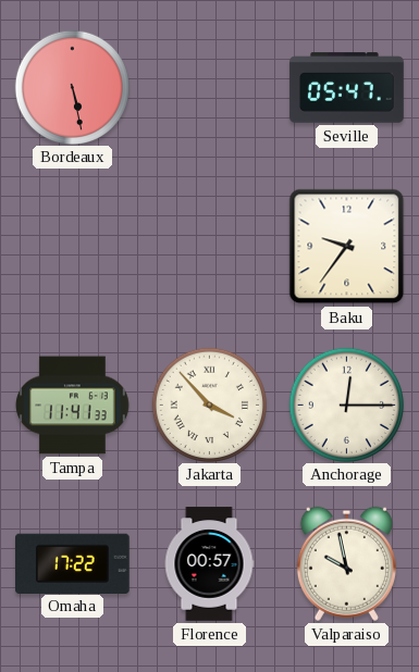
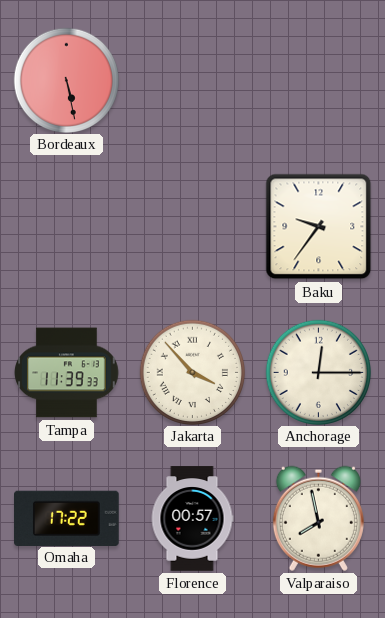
Seville: 05:47 -> none (347, 88)
Tampa: 11:41 -> 11:39 (67, 373)
Valparaiso: 9:58 -> 7:58 (318, 518)
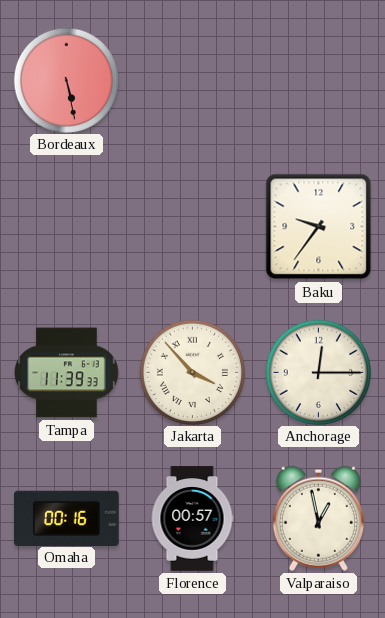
Omaha: 17:22 -> 00:16 (67, 518)
Valparaiso: 7:58 -> 12:58 (318, 518)
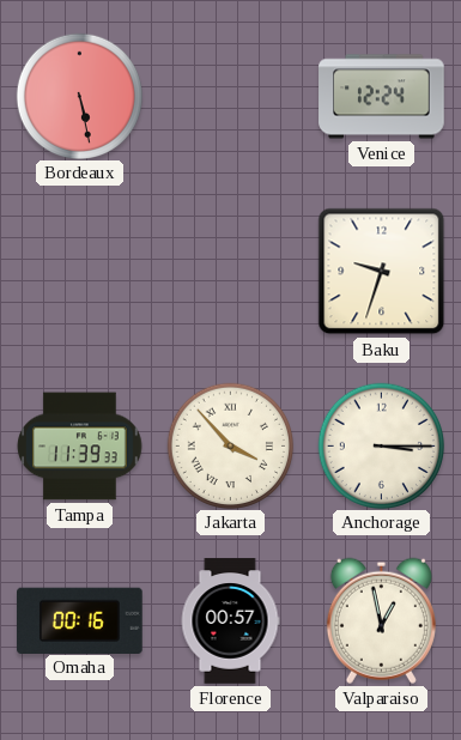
Venice: none -> 12:24 (382, 97)
Baku: 9:36 -> 9:33 (382, 272)
Anchorage: 12:15 -> 3:15 (381, 445)
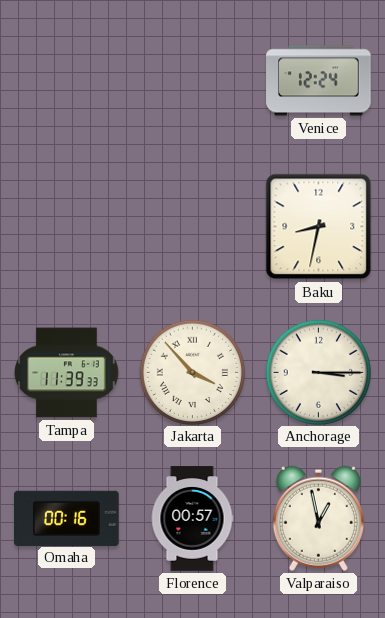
Bordeaux: 5:28 -> none (79, 96)
Baku: 9:33 -> 8:32 (319, 227)
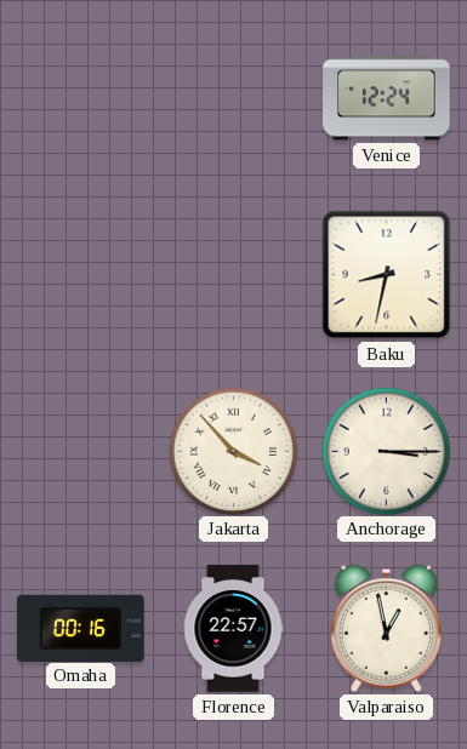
Tampa: 11:39 -> none (67, 373)
Florence: 00:57 -> 22:57 (233, 629)
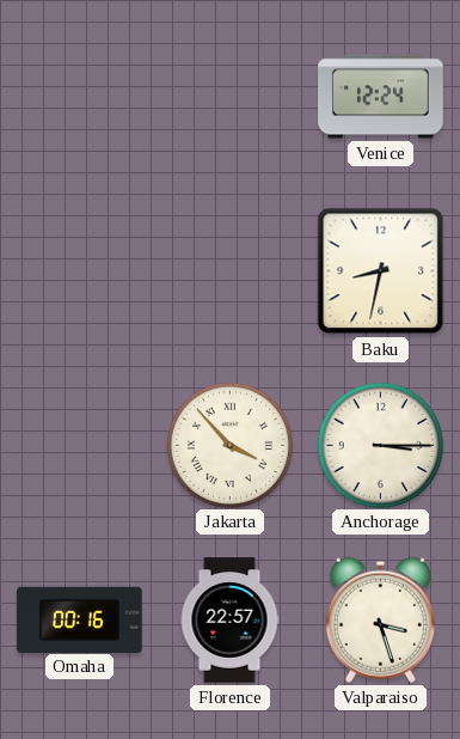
Valparaiso: 12:58 -> 3:27 (380, 619)
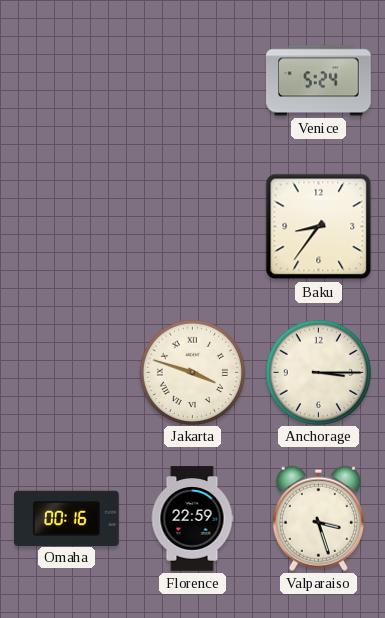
Venice: 12:24 -> 5:24 (319, 81)
Baku: 8:32 -> 8:36 (319, 227)
Jakarta: 3:53 -> 3:48 (192, 372)
Florence: 22:57 -> 22:59 (192, 519)
